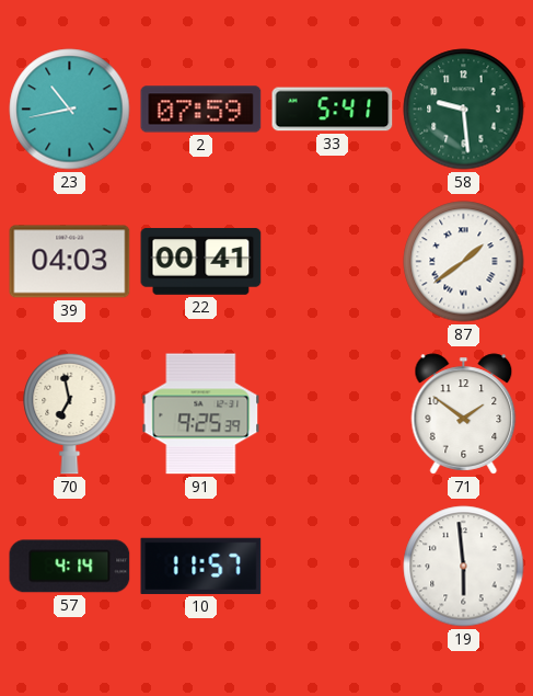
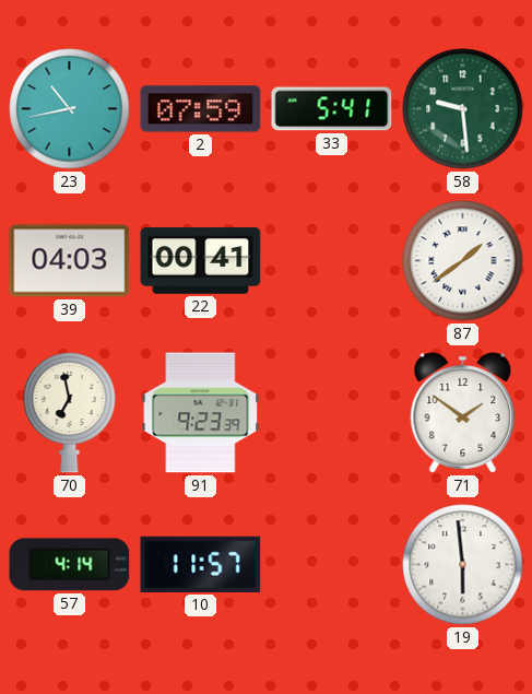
91: 9:25 -> 9:23 (201, 413)
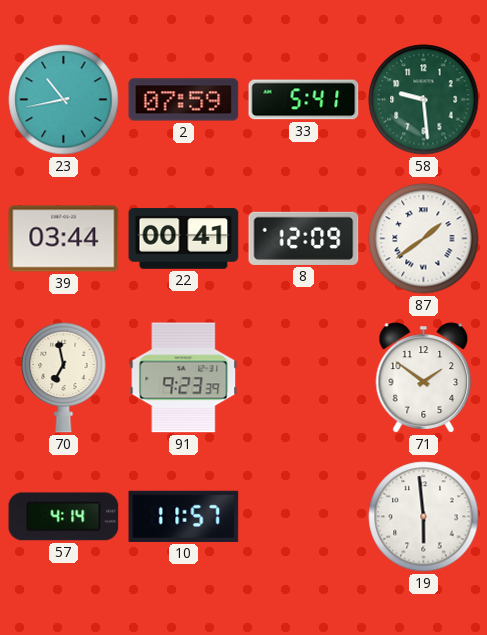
39: 04:03 -> 03:44 (64, 239)
8: none -> 12:09 (304, 238)
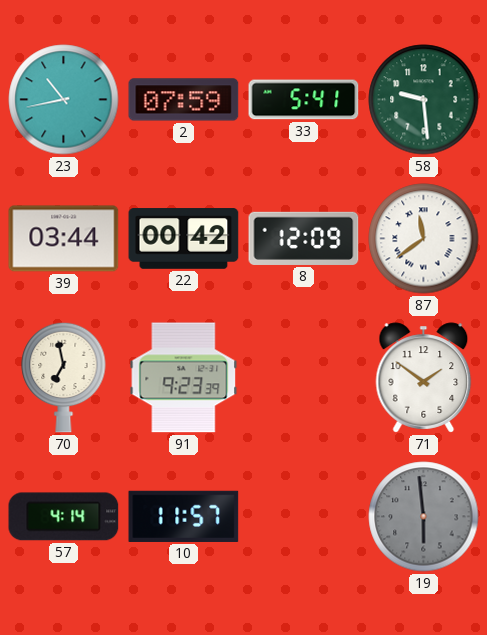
22: 00:41 -> 00:42 (184, 239)
87: 1:39 -> 11:39 (424, 239)
19 dial: white -> grey (424, 517)
